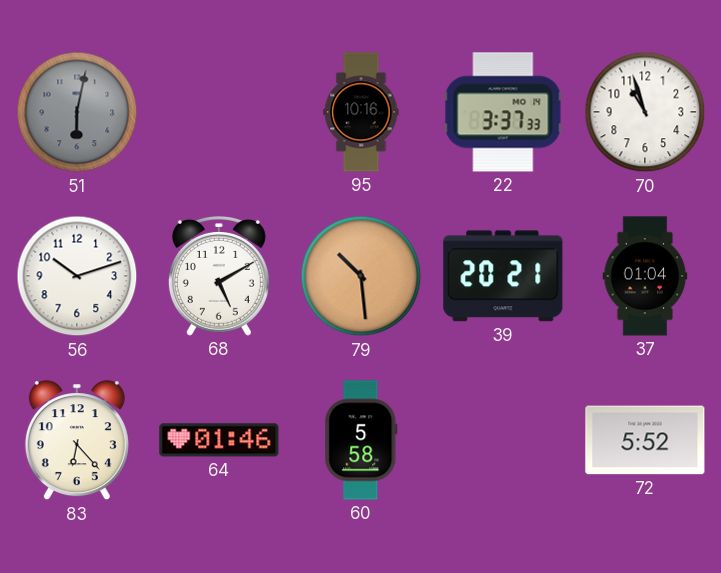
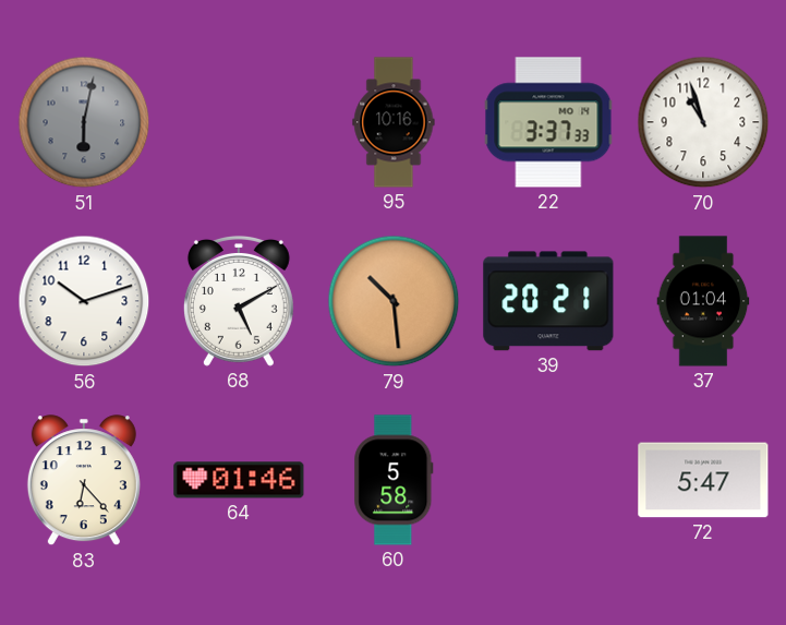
72: 5:52 -> 5:47 (703, 480)
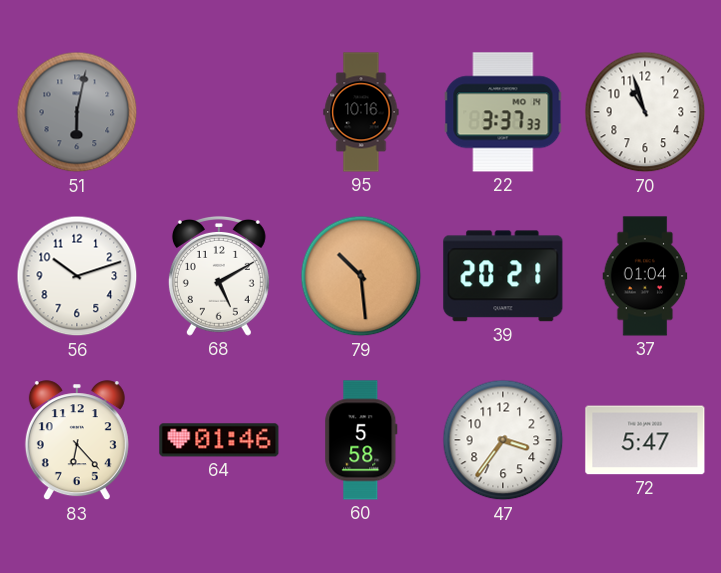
47: none -> 3:36 (503, 440)
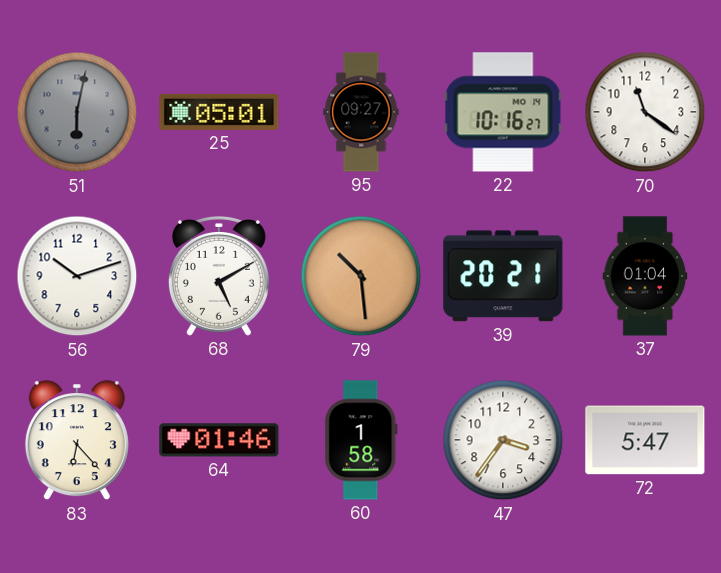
25: none -> 05:01 (219, 112)
95: 10:16 -> 09:27 (361, 112)
22: 3:37 -> 10:16 (503, 112)
70: 10:57 -> 11:21 (645, 112)
60: 5:58 -> 1:58 (361, 440)
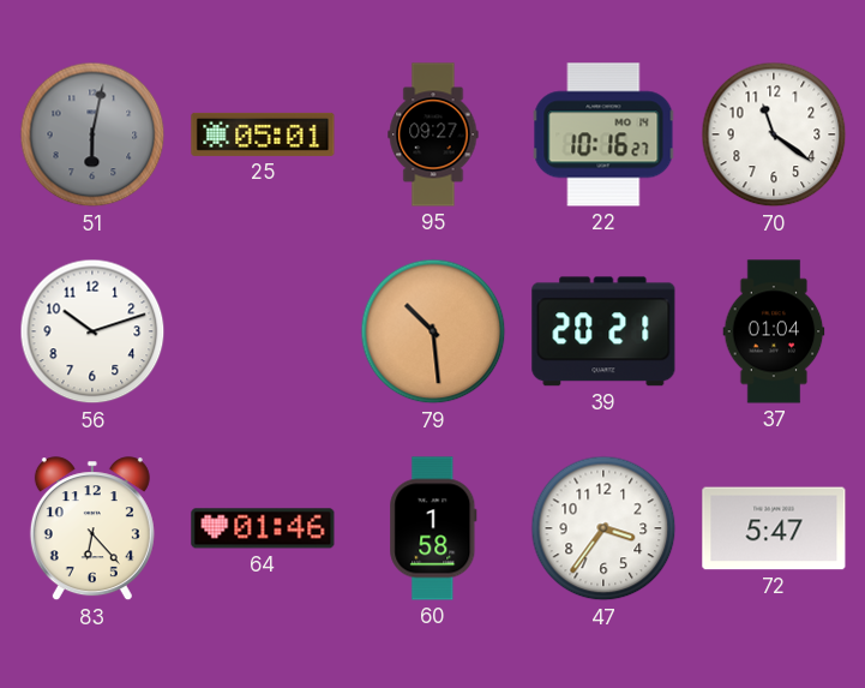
68: 5:10 -> none (219, 276)
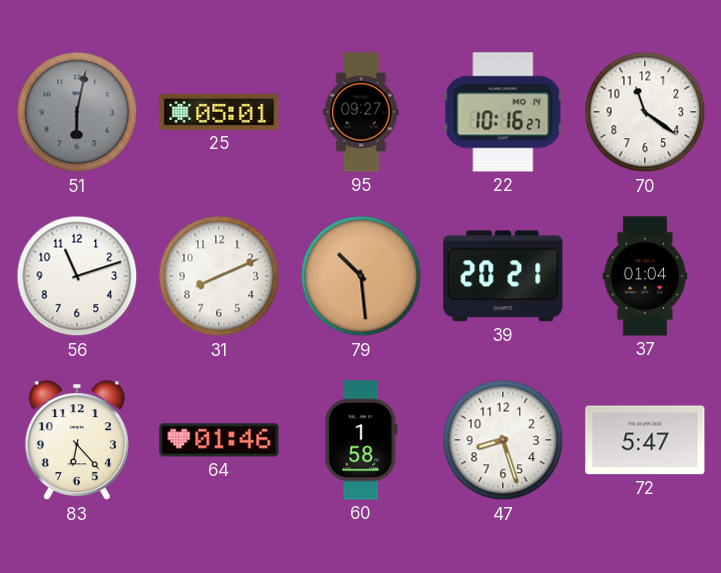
56: 10:12 -> 11:12 (77, 276)
31: none -> 8:11 (219, 276)
47: 3:36 -> 8:27 (503, 440)
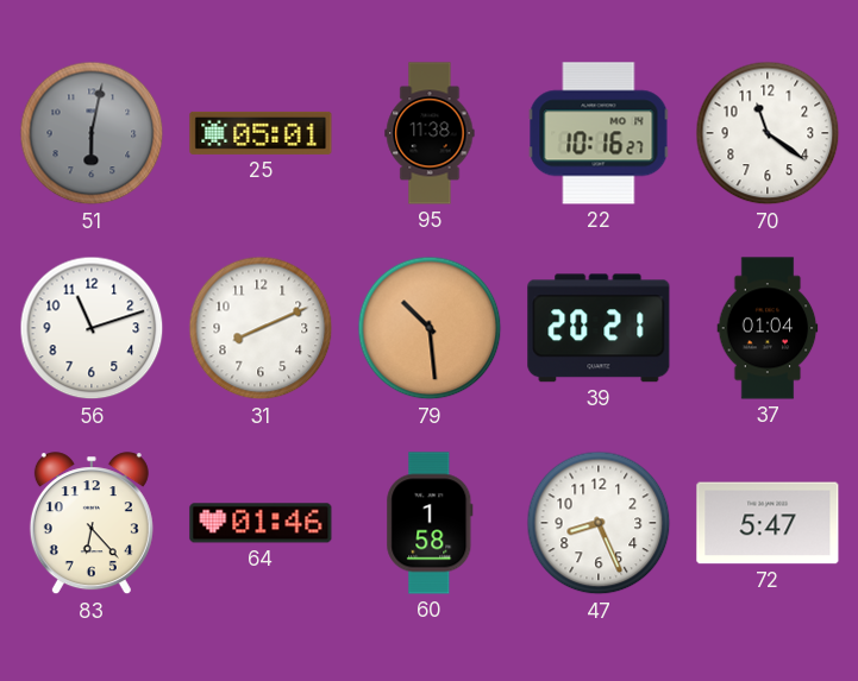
95: 09:27 -> 11:38 (430, 133)
47: 8:27 -> 8:26 (599, 523)
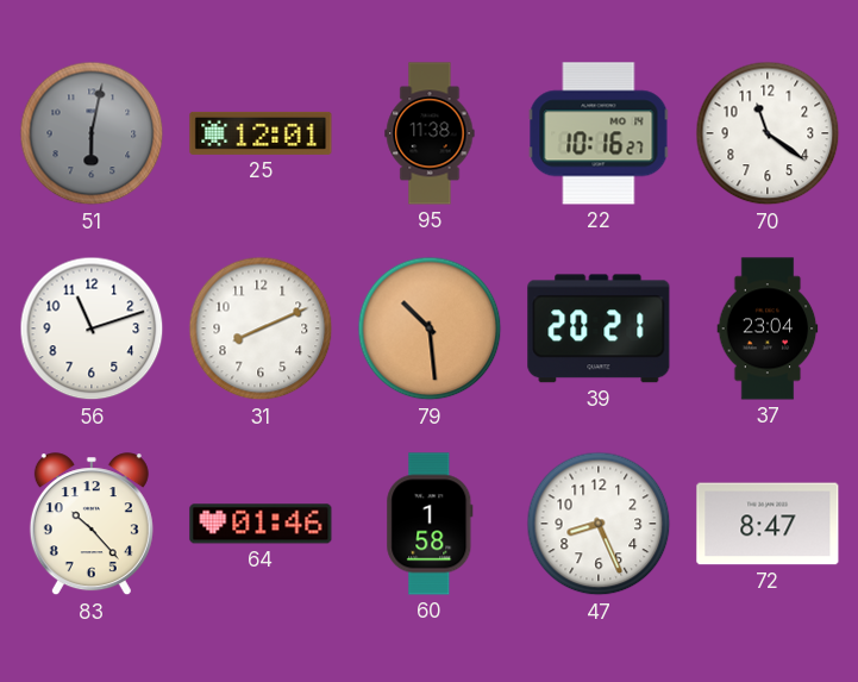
25: 05:01 -> 12:01 (261, 133)
37: 01:04 -> 23:04 (768, 329)
83: 6:23 -> 10:23 (92, 525)
72: 5:47 -> 8:47 (768, 524)
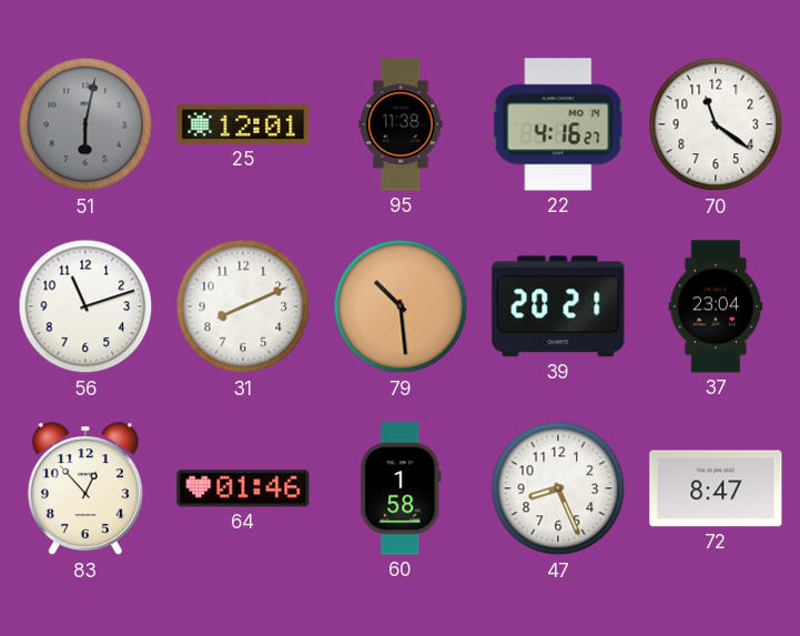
22: 10:16 -> 4:16 (558, 124)
83: 10:23 -> 12:53 (85, 489)
